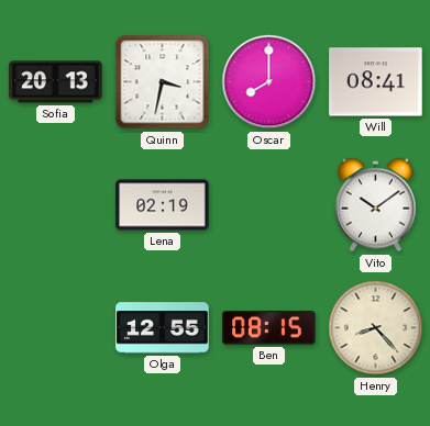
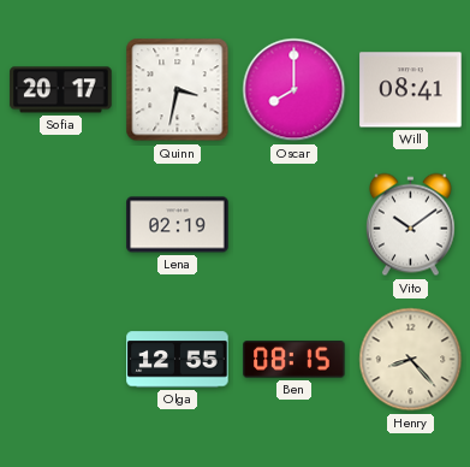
Sofia: 20:13 -> 20:17 (61, 90)
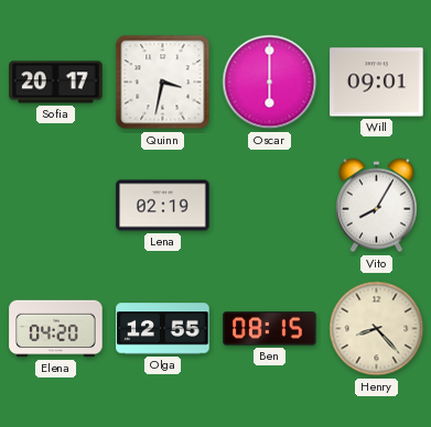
Oscar: 8:00 -> 6:00 (270, 83)
Will: 08:41 -> 09:01 (377, 83)
Vito: 10:09 -> 8:05 (376, 206)
Elena: none -> 04:20 (56, 329)
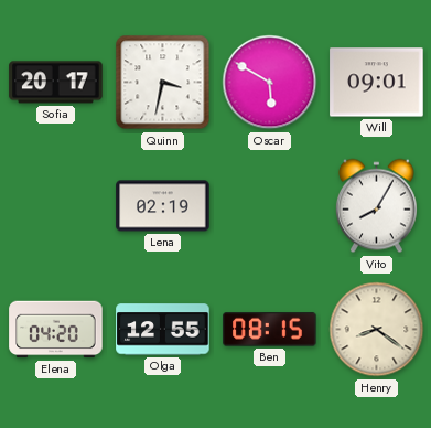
Oscar: 6:00 -> 5:50 (270, 83)
Henry: 8:23 -> 8:21 (377, 330)
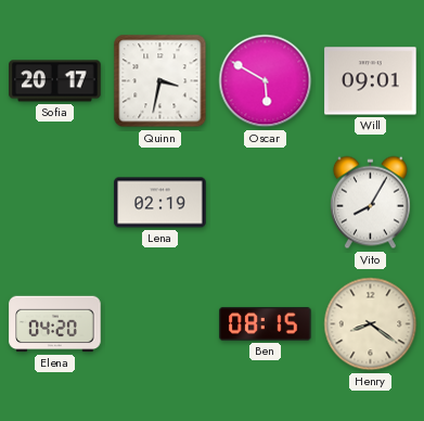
Olga: 12:55 -> none (163, 330)
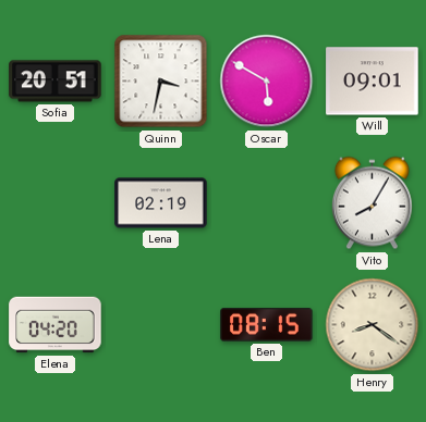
Sofia: 20:17 -> 20:51 (56, 82)
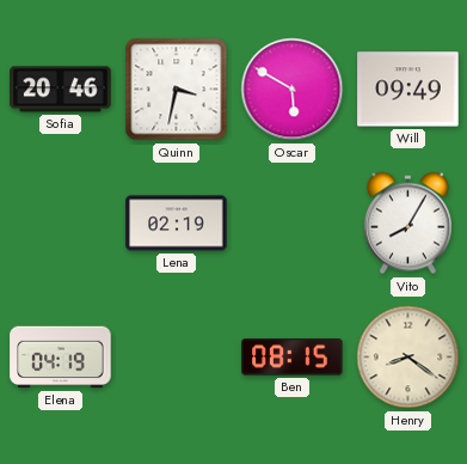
Sofia: 20:51 -> 20:46 (61, 90)
Will: 09:01 -> 09:49 (408, 90)
Elena: 04:20 -> 04:19 (61, 358)
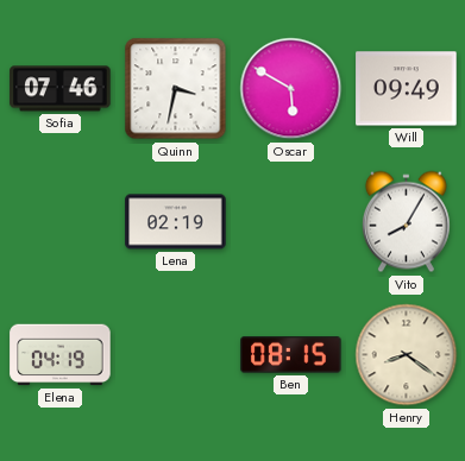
Sofia: 20:46 -> 07:46 (61, 89)
